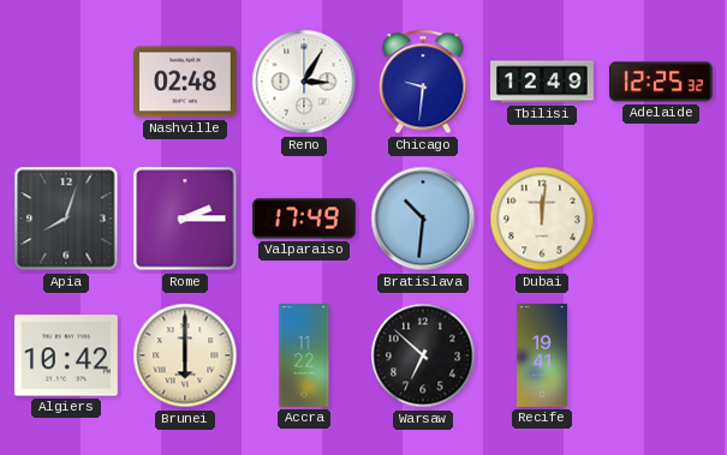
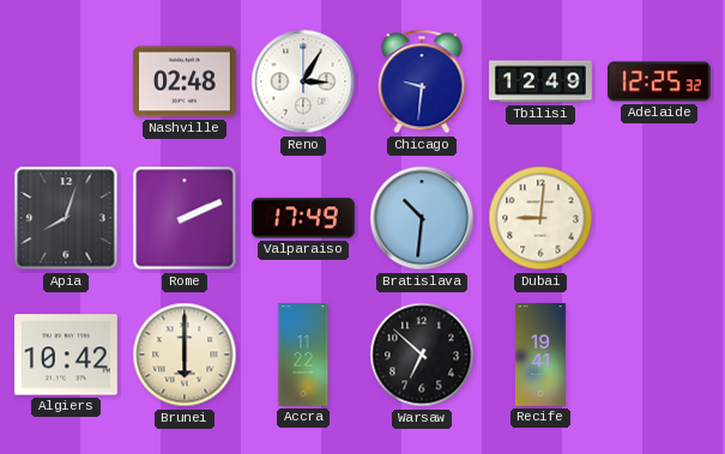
Rome: 2:15 -> 2:11 (185, 218)
Dubai: 12:01 -> 9:01 (540, 218)
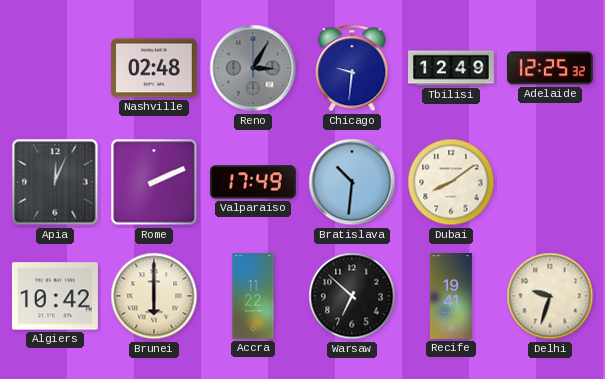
Reno dial: white -> grey (253, 68)
Apia: 8:03 -> 12:04 (55, 182)
Dubai: 9:01 -> 8:09 (451, 182)
Delhi: none -> 9:33 (550, 296)
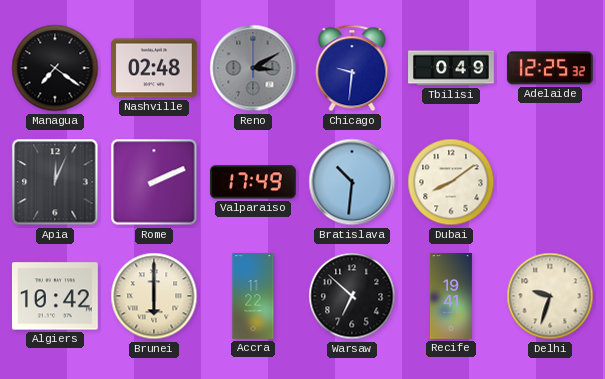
Managua: none -> 7:21 (55, 68)
Reno: 3:05 -> 3:10 (253, 68)
Tbilisi: 12:49 -> 0:49 (451, 68)
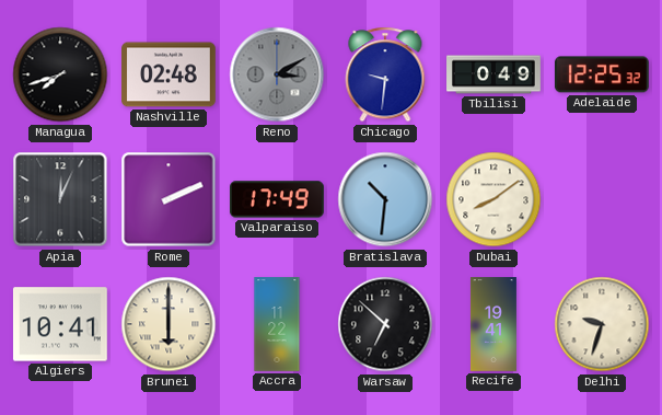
Managua: 7:21 -> 7:42 (60, 74)
Algiers: 10:42 -> 10:41 (60, 324)
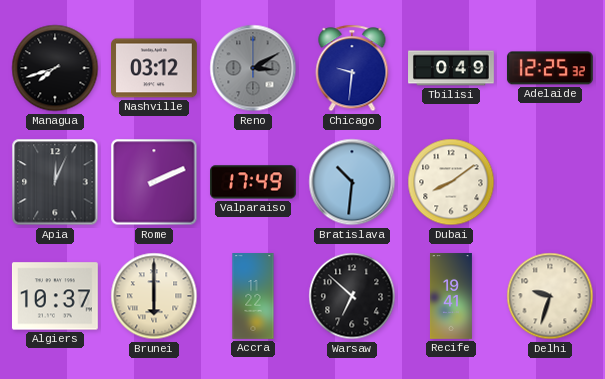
Nashville: 02:48 -> 03:12 (155, 68)
Algiers: 10:41 -> 10:37 (55, 296)
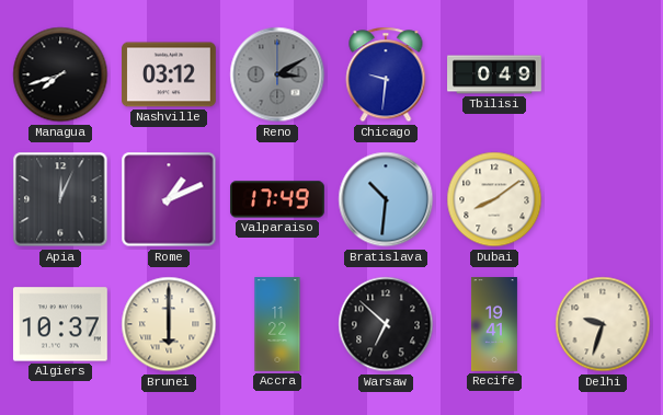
Adelaide: 12:25 -> none (550, 68)
Rome: 2:11 -> 1:11 (169, 199)
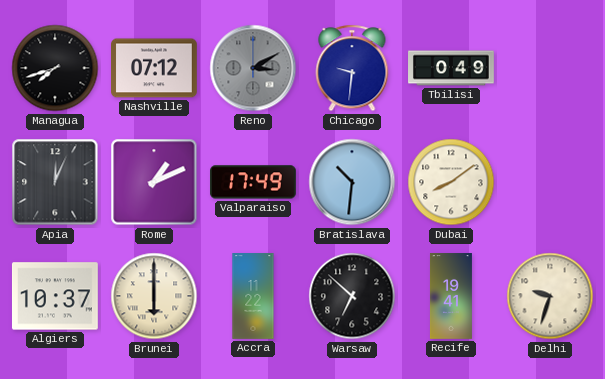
Nashville: 03:12 -> 07:12 (155, 68)
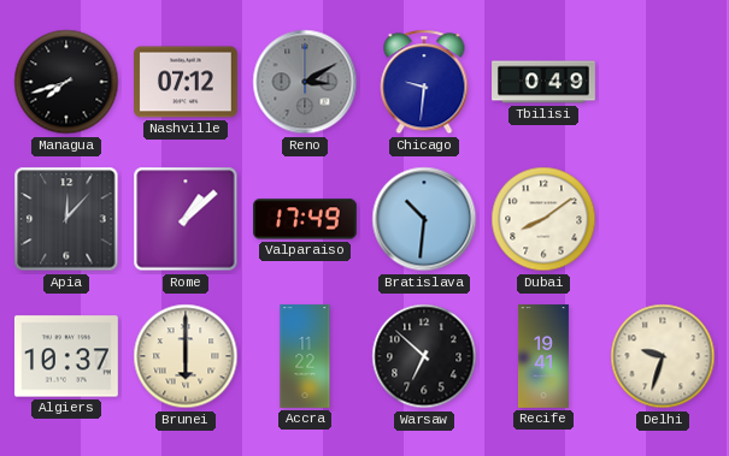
Apia: 12:04 -> 12:07 (66, 219)
Rome: 1:11 -> 1:08 (186, 219)
